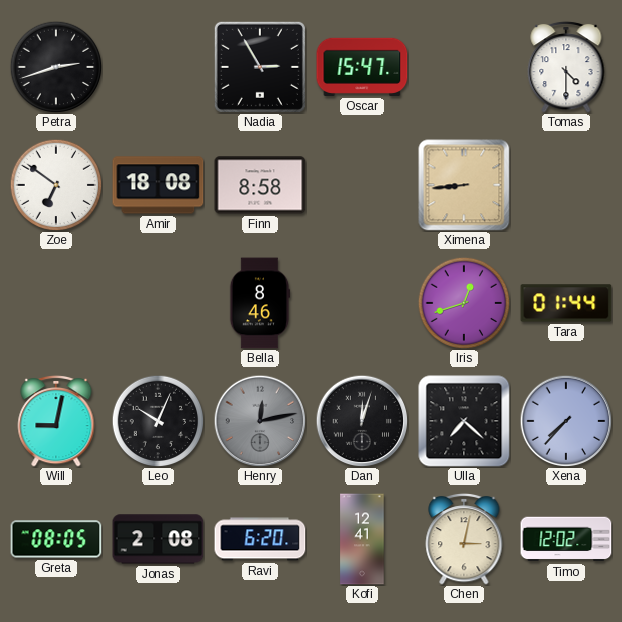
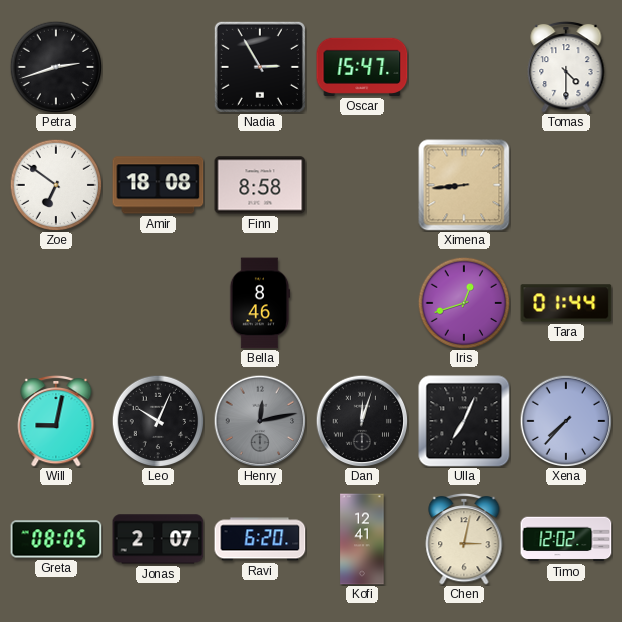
Ulla: 7:22 -> 7:04 (464, 421)
Jonas: 2:08 -> 2:07 (158, 539)
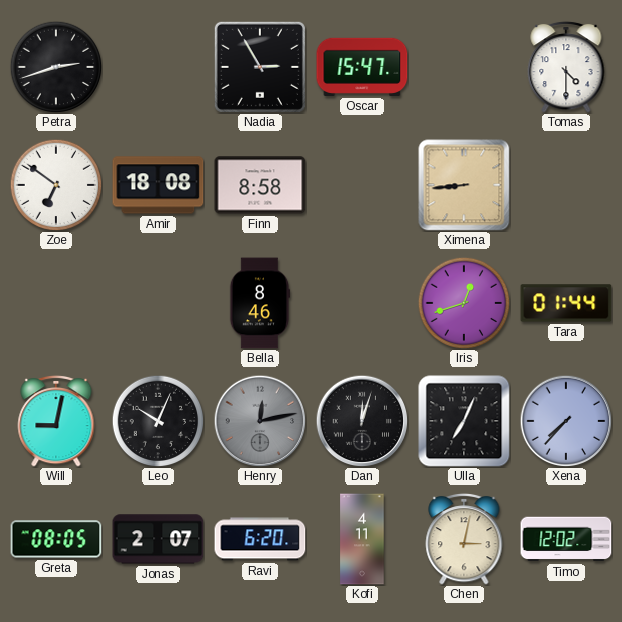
Kofi: 12:41 -> 4:11 (362, 539)
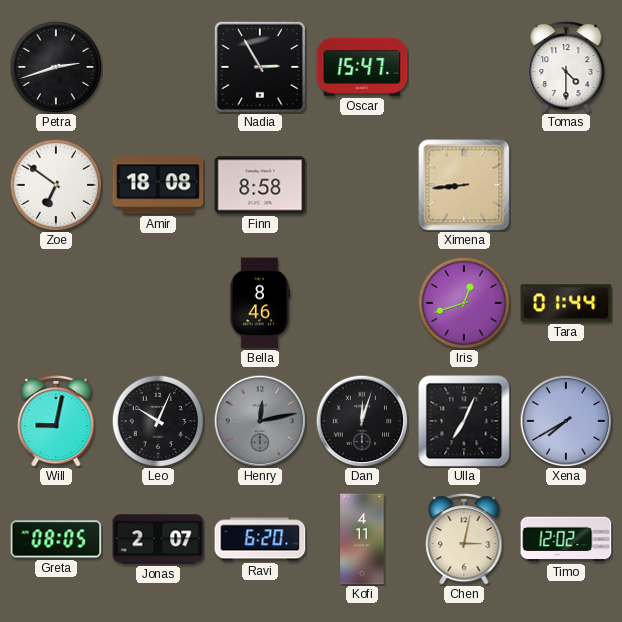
Xena: 7:37 -> 7:40 (566, 421)
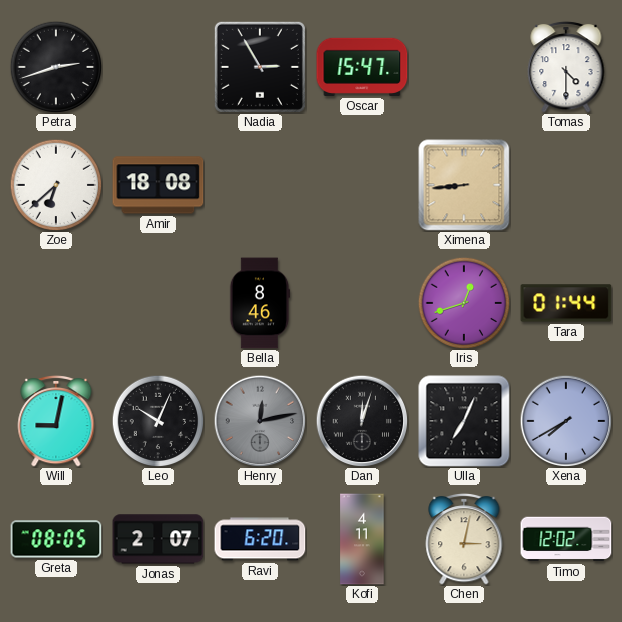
Zoe: 6:51 -> 6:38 (56, 185)
Finn: 8:58 -> none (260, 185)
